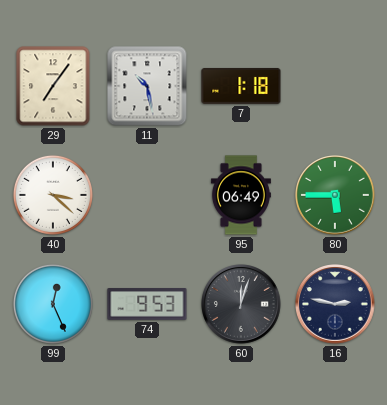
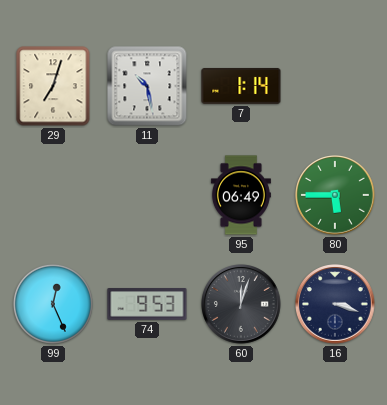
29: 7:06 -> 7:03 (53, 86)
7: 1:18 -> 1:14 (241, 86)
40: 3:22 -> none (53, 195)
16: 2:47 -> 3:18 (336, 305)
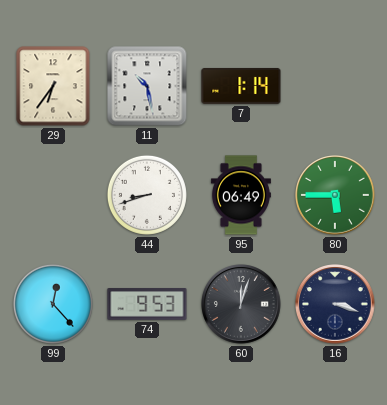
29: 7:03 -> 6:36 (53, 86)
44: none -> 8:42 (147, 195)
99: 12:26 -> 12:23 (53, 304)
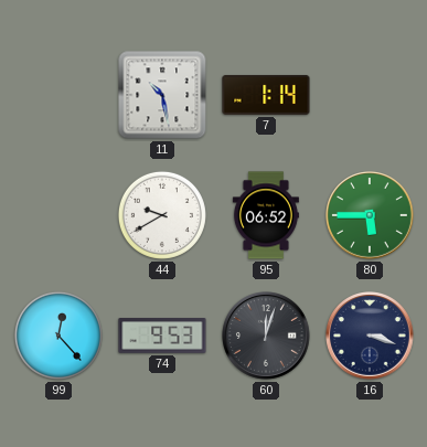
29: 6:36 -> none (53, 86)
44: 8:42 -> 9:40 (162, 215)
95: 06:49 -> 06:52 (266, 215)
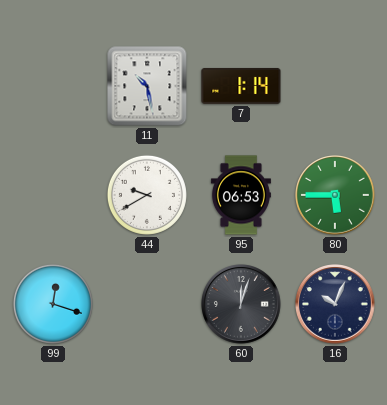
95: 06:52 -> 06:53 (241, 195)
99: 12:23 -> 12:18 (53, 304)
74: 9:53 -> none (162, 336)
16: 3:18 -> 10:04 (336, 305)
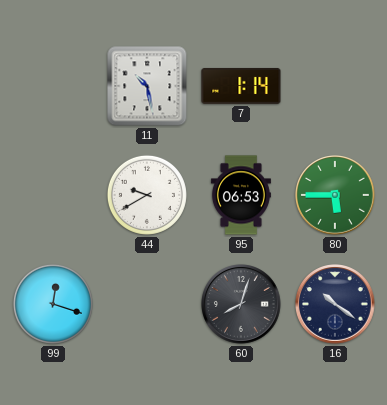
60: 12:03 -> 8:03 (242, 305)
16: 10:04 -> 10:21 (336, 305)
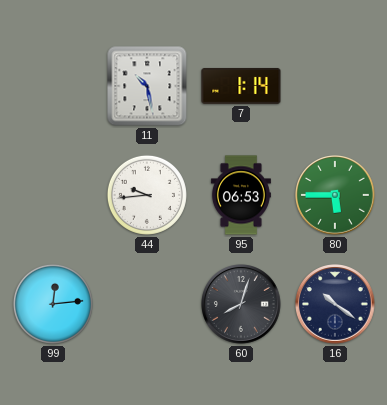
44: 9:40 -> 9:44 (147, 195)
99: 12:18 -> 12:14 (53, 304)
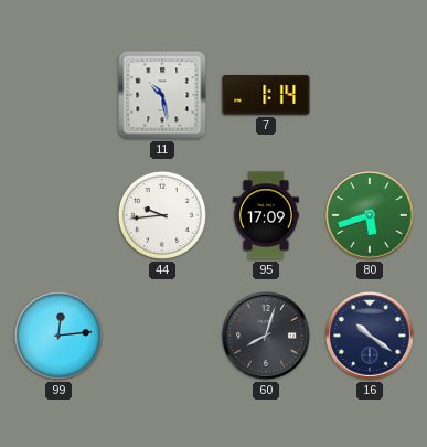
95: 06:53 -> 17:09 (266, 215)
80: 5:45 -> 5:42 (371, 216)
